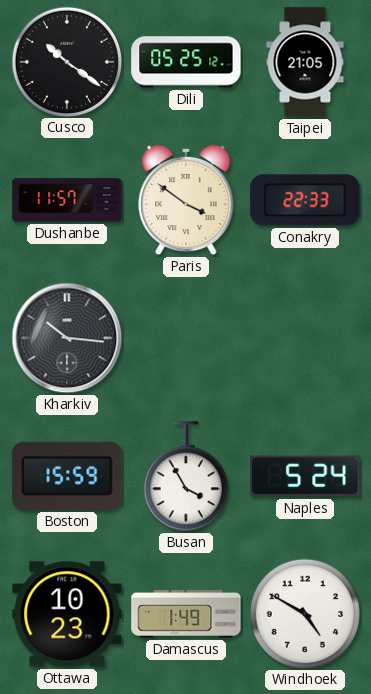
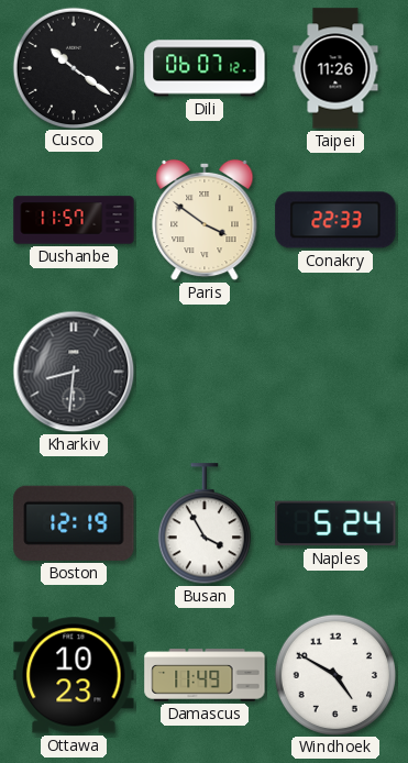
Dili: 05:25 -> 06:07 (205, 68)
Taipei: 21:05 -> 11:26 (335, 68)
Kharkiv: 10:16 -> 8:31 (74, 372)
Boston: 15:59 -> 12:19 (74, 523)
Damascus: 1:49 -> 11:49 (205, 675)
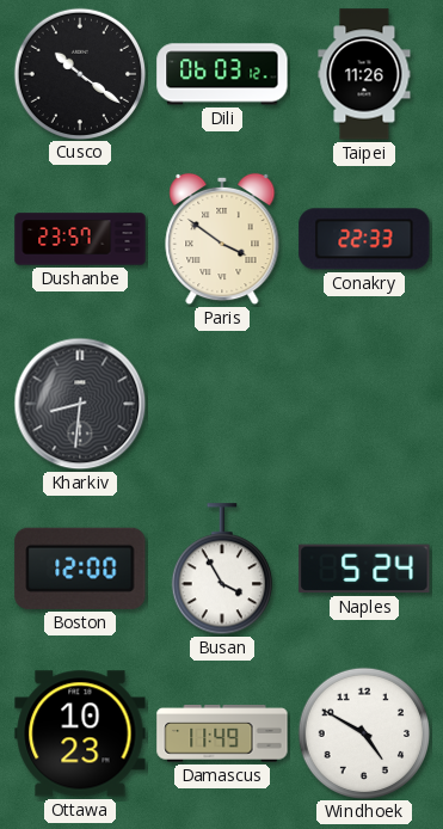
Dili: 06:07 -> 06:03 (222, 74)
Dushanbe: 11:57 -> 23:57 (80, 239)
Boston: 12:19 -> 12:00 (80, 569)
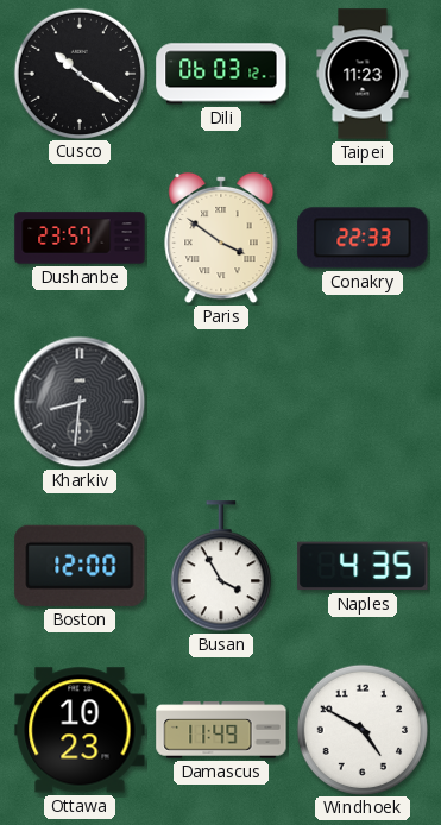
Taipei: 11:26 -> 11:23 (363, 74)
Naples: 5:24 -> 4:35 (363, 566)
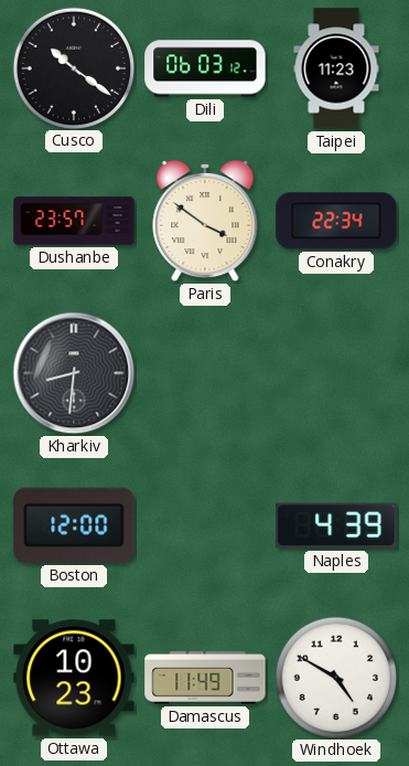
Conakry: 22:33 -> 22:34 (336, 221)
Busan: 3:55 -> none (221, 567)
Naples: 4:35 -> 4:39 (336, 525)
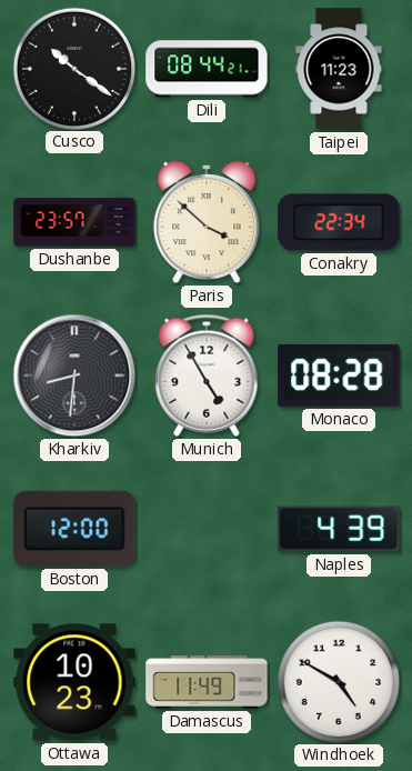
Dili: 06:03 -> 08:44 (207, 69)
Paris: 3:51 -> 3:52 (207, 222)
Munich: none -> 4:55 (207, 376)
Monaco: none -> 08:28 (339, 376)
